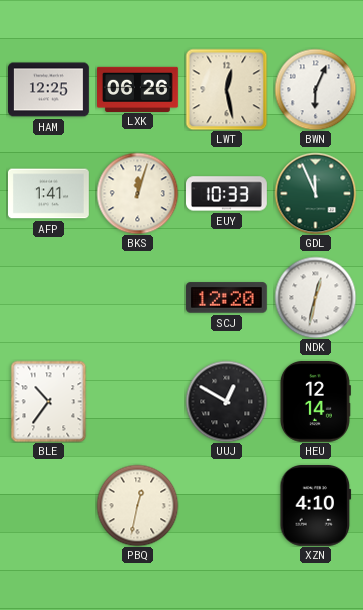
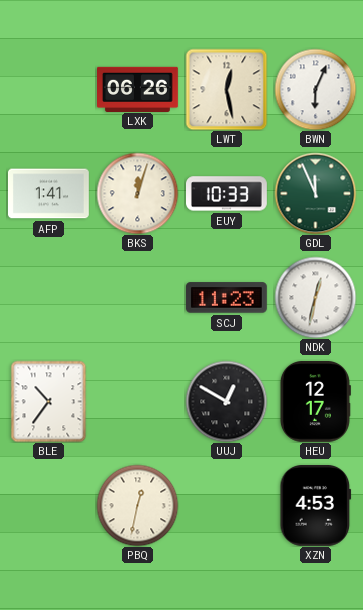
HAM: 12:25 -> none (49, 90)
SCJ: 12:20 -> 11:23 (226, 298)
HEU: 12:14 -> 12:17 (315, 401)
XZN: 4:10 -> 4:53 (316, 505)
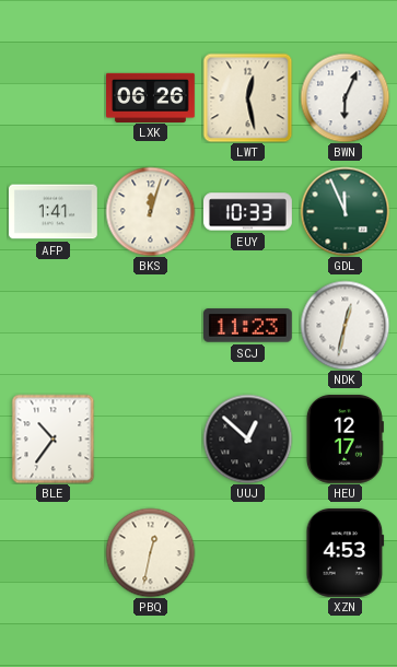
UUJ: 12:50 -> 12:52 (247, 438)
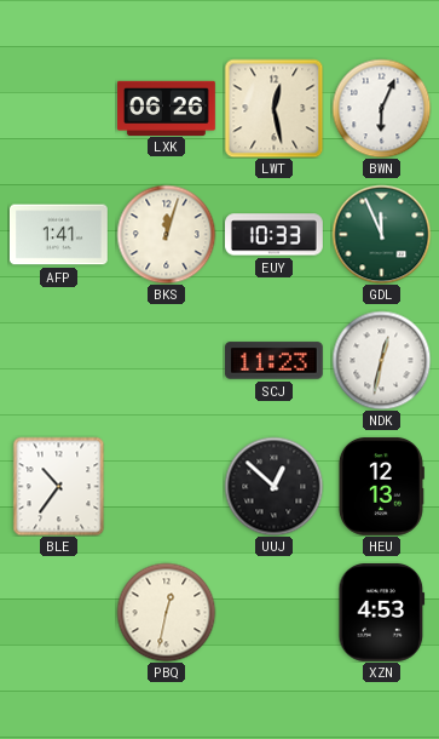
HEU: 12:17 -> 12:13 (381, 486)
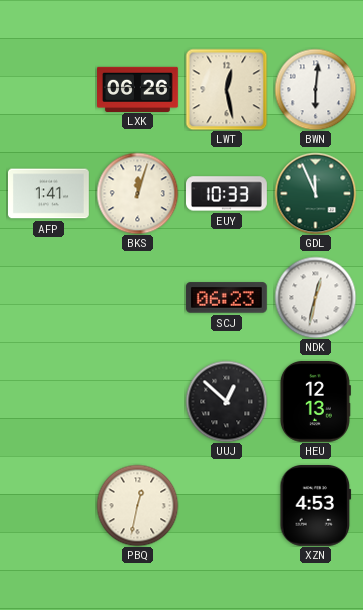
BWN: 6:04 -> 6:01 (315, 89)
SCJ: 11:23 -> 06:23 (226, 298)
BLE: 10:36 -> none (59, 486)
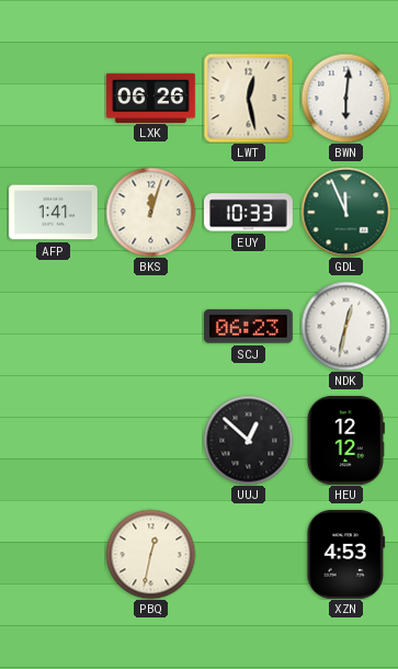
HEU: 12:13 -> 12:12 (345, 440)
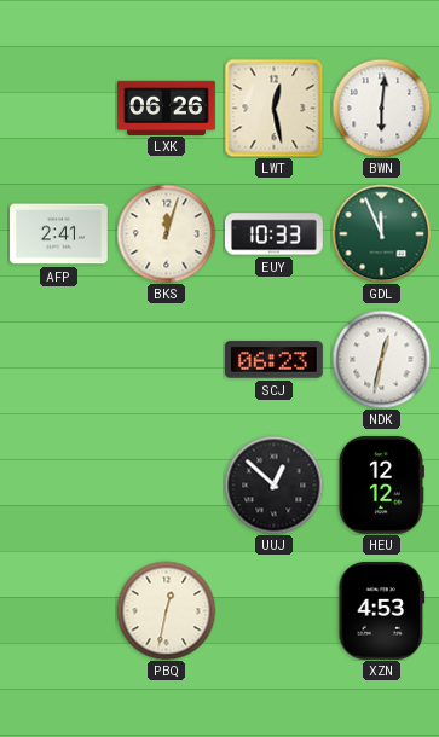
AFP: 1:41 -> 2:41 (59, 234)
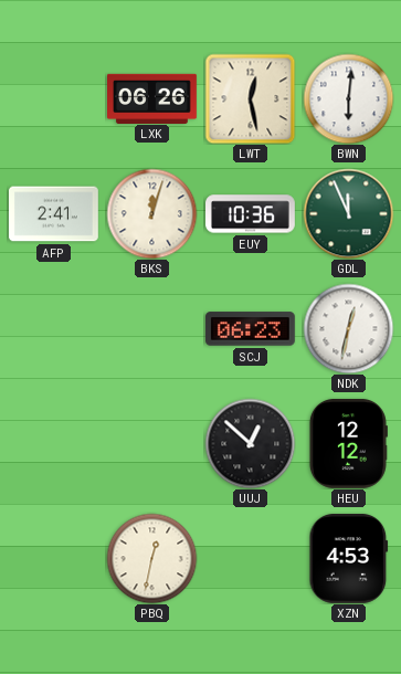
EUY: 10:33 -> 10:36 (251, 214)
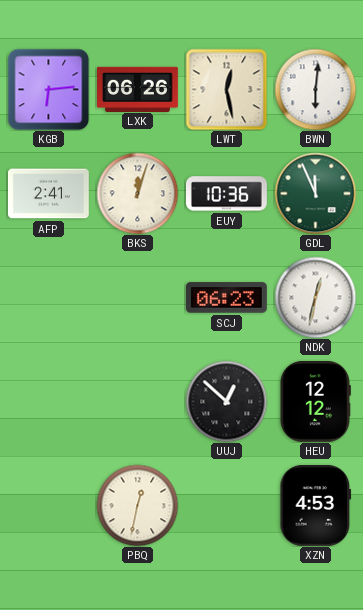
KGB: none -> 6:14 (48, 89)
